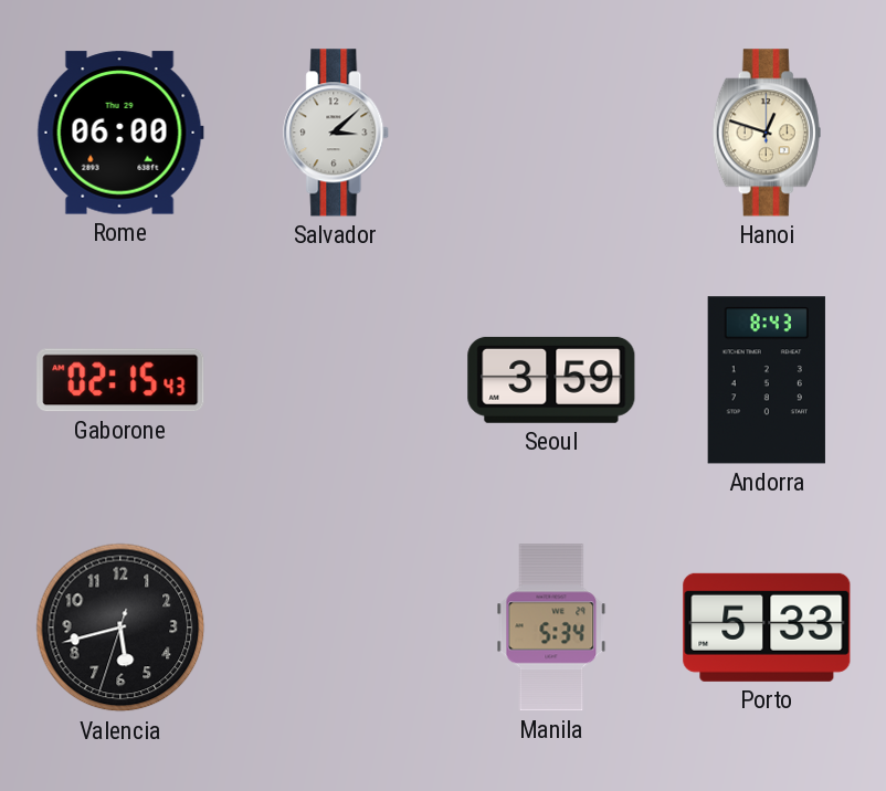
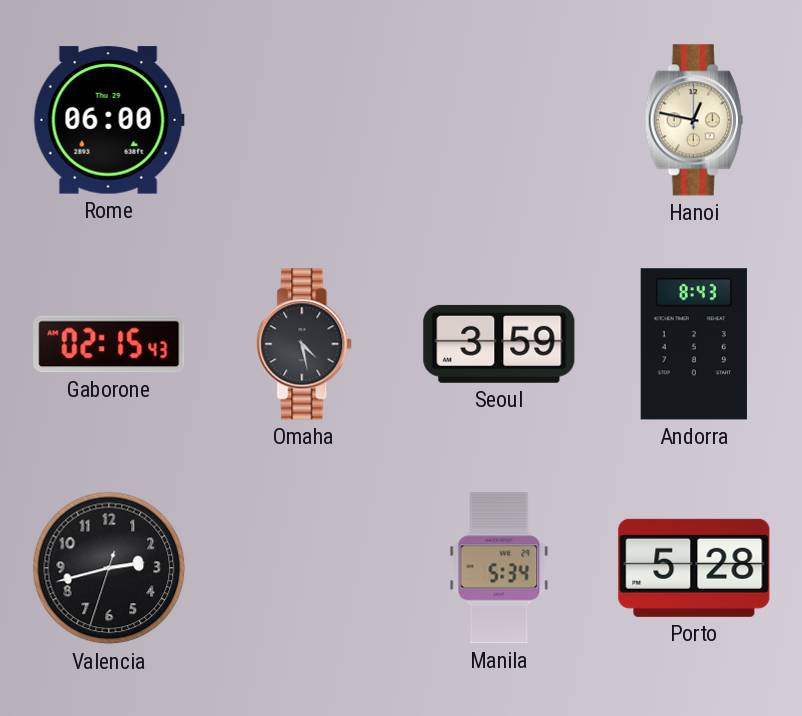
Salvador: 3:08 -> none (337, 133)
Hanoi: 12:48 -> 12:47 (694, 120)
Omaha: none -> 4:28 (305, 344)
Valencia: 5:42 -> 2:42 (109, 568)
Porto: 5:33 -> 5:28 (694, 568)
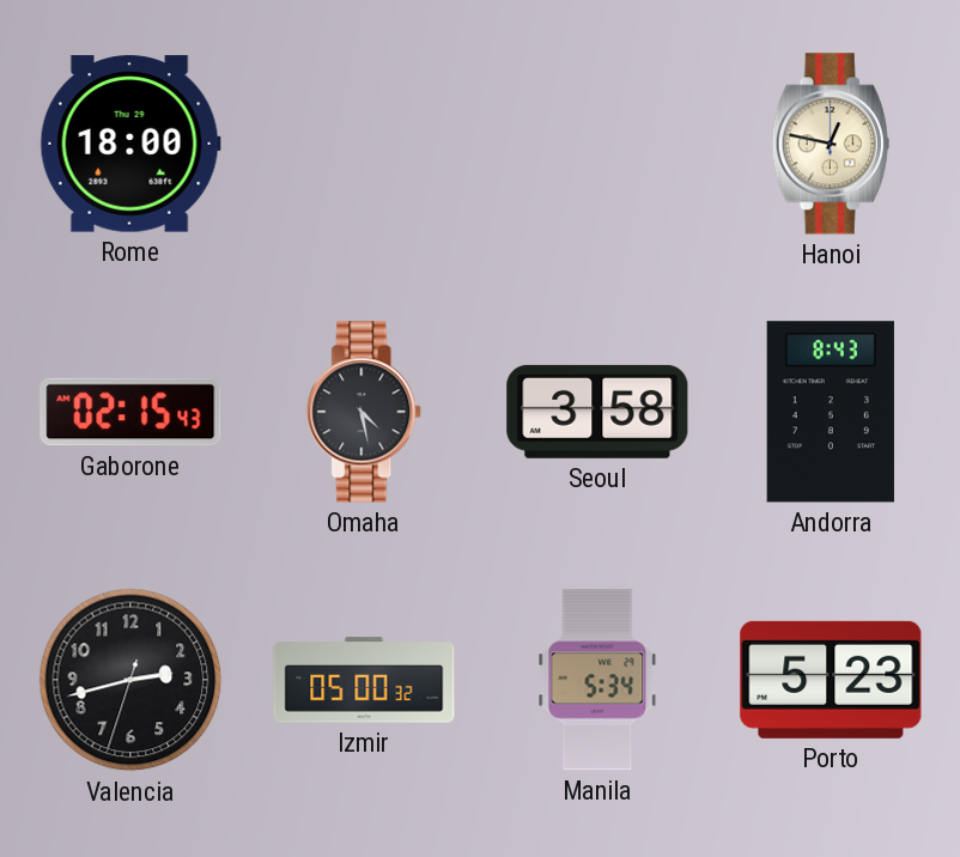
Rome: 06:00 -> 18:00 (130, 144)
Seoul: 3:59 -> 3:58 (597, 412)
Izmir: none -> 05:00 (364, 680)
Porto: 5:28 -> 5:23 (831, 680)
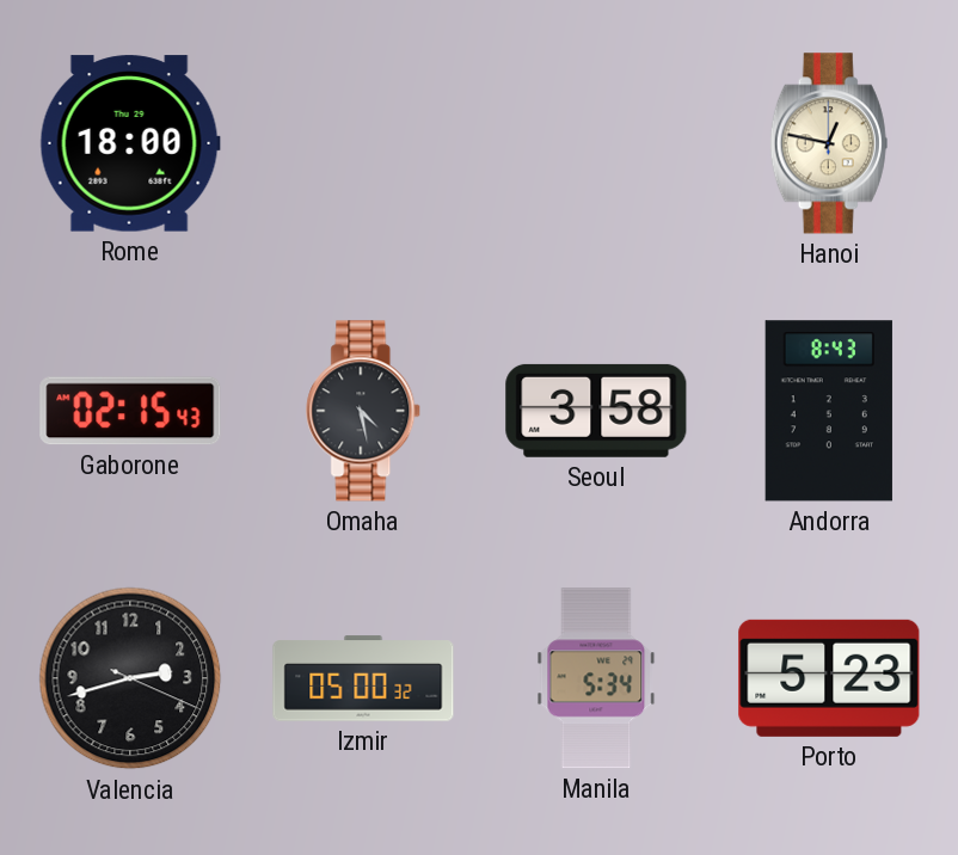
Valencia: 2:42:33 -> 2:42:19 (130, 678)
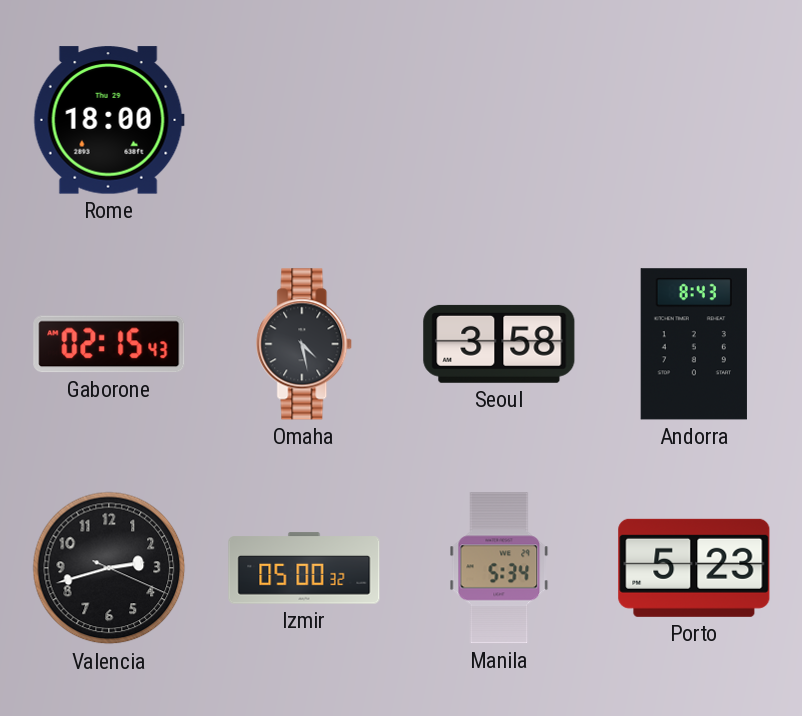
Hanoi: 12:47 -> none (829, 143)
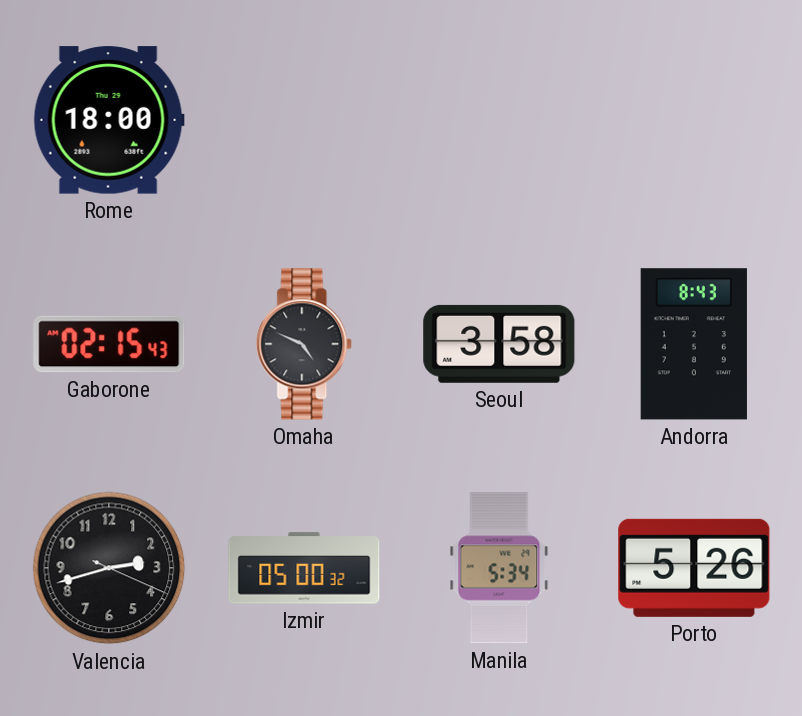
Omaha: 4:28 -> 4:49 (305, 344)
Porto: 5:23 -> 5:26 (694, 568)
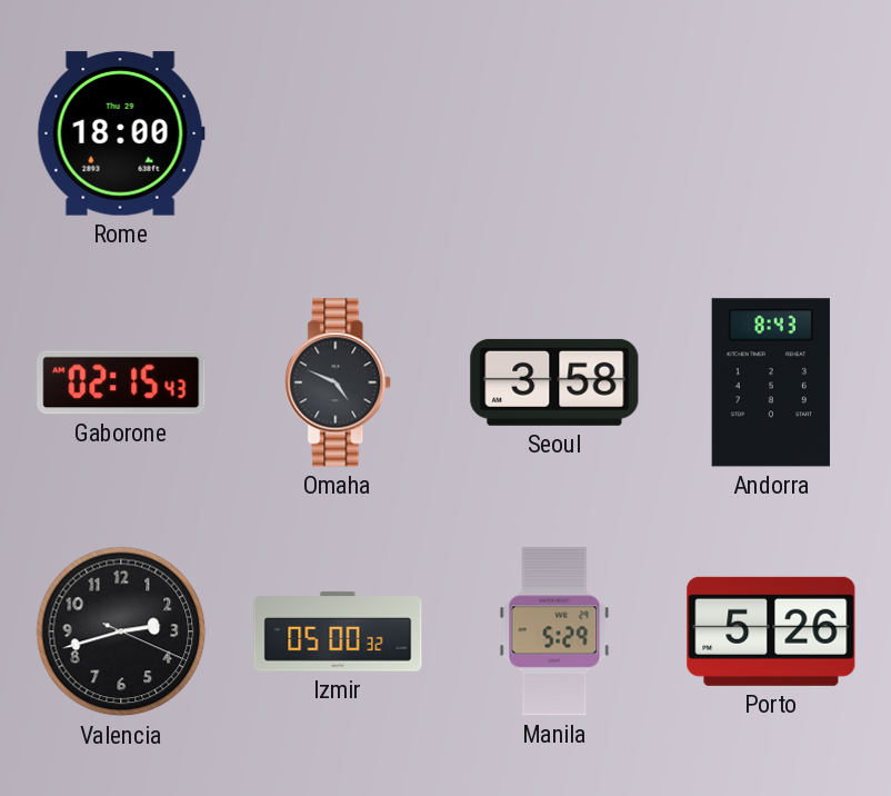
Manila: 5:34 -> 5:29 (554, 631)
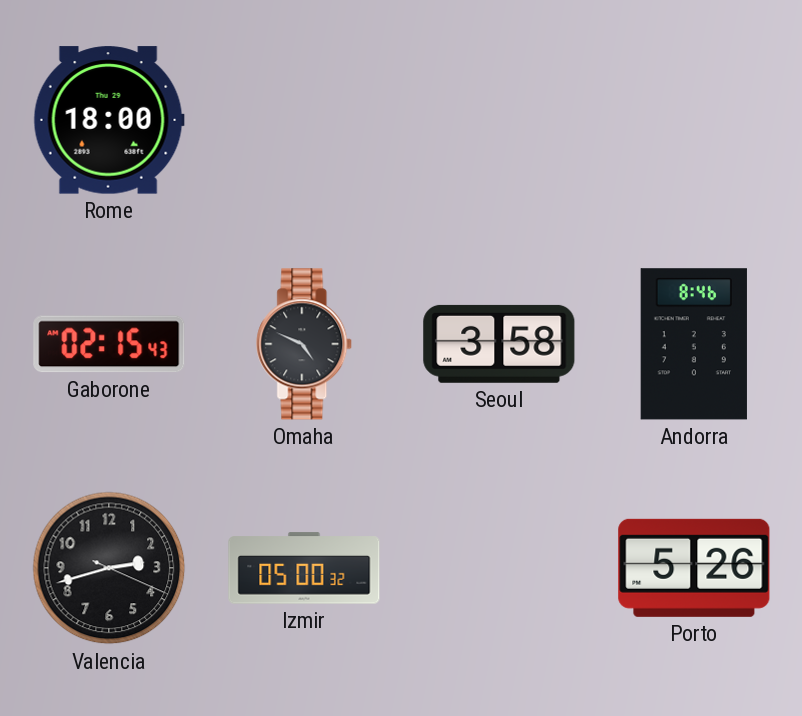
Andorra: 8:43 -> 8:46 (694, 344)
Manila: 5:29 -> none (554, 631)
